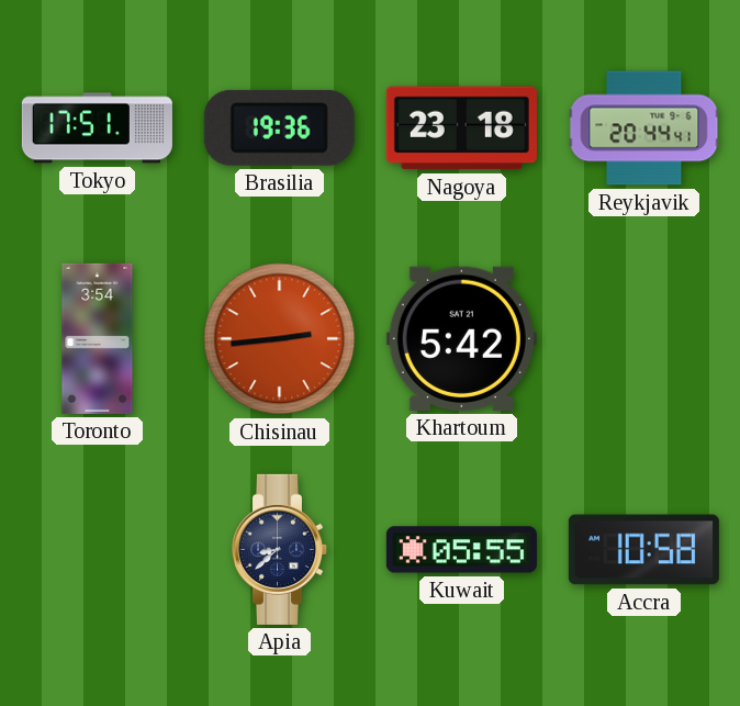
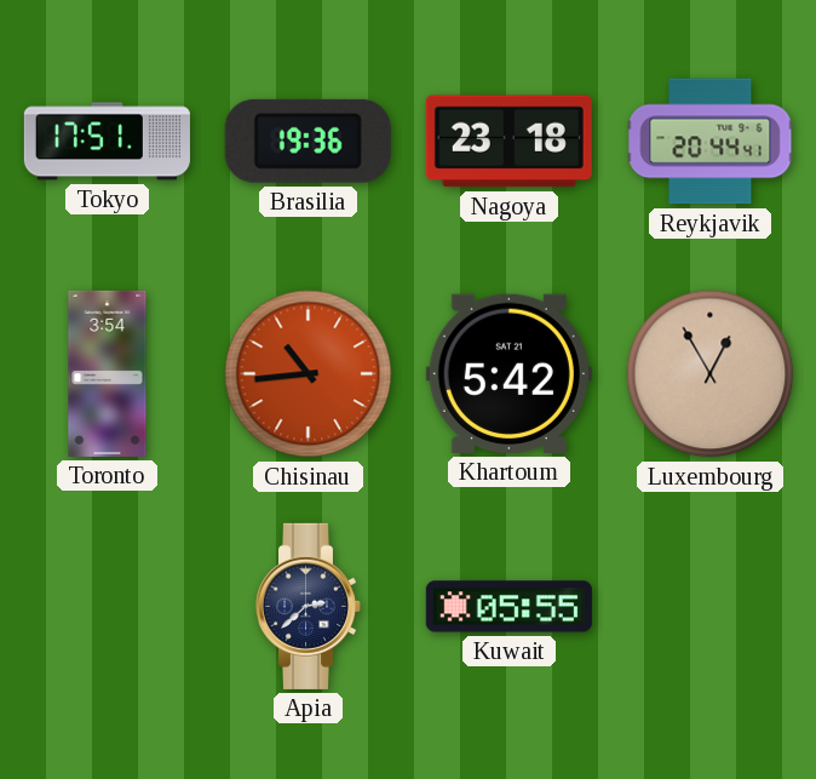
Chisinau: 2:44 -> 10:44 (309, 374)
Luxembourg: none -> 12:55 (711, 374)
Apia: 8:38 -> 2:38 (309, 606)
Accra: 10:58 -> none (643, 550)
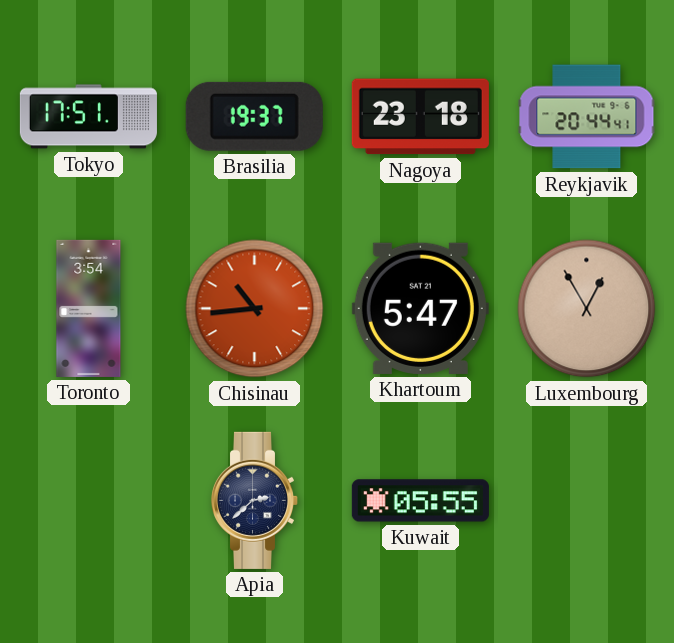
Brasilia: 19:36 -> 19:37 (254, 116)
Khartoum: 5:42 -> 5:47 (420, 308)
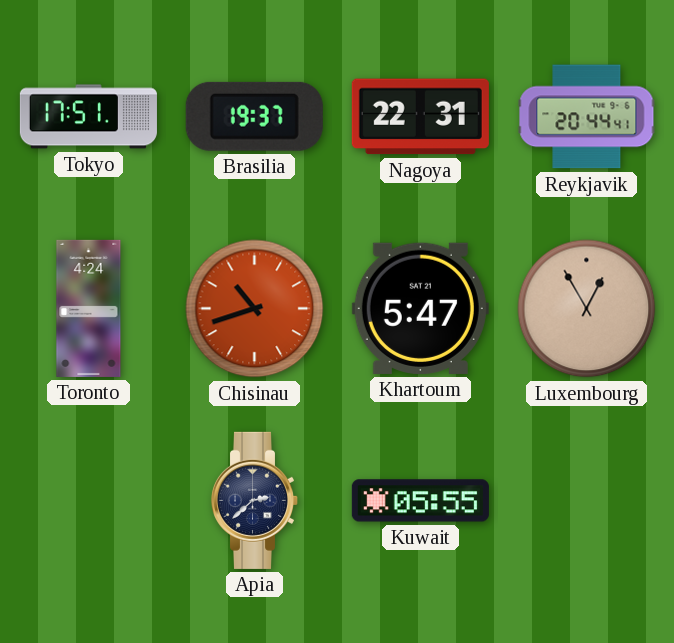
Nagoya: 23:18 -> 22:31 (420, 117)
Toronto: 3:54 -> 4:24 (89, 308)
Chisinau: 10:44 -> 10:42 (255, 309)
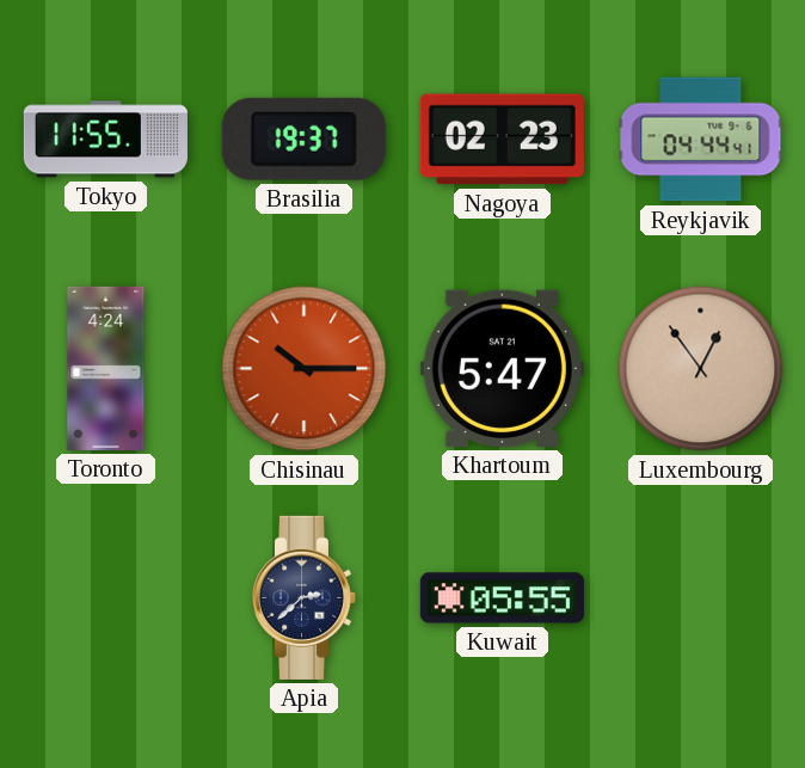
Tokyo: 17:51 -> 11:55 (105, 140)
Nagoya: 22:31 -> 02:23 (502, 140)
Reykjavik: 20:44 -> 04:44 (701, 140)
Chisinau: 10:42 -> 10:15 (305, 369)
Luxembourg: 12:55 -> 12:54 (701, 369)
